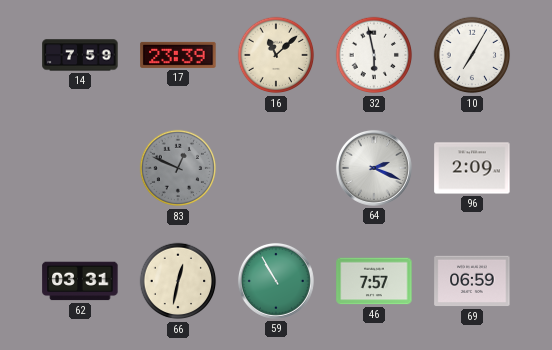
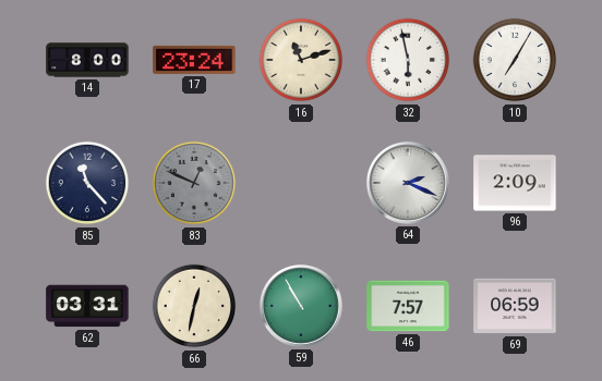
14: 7:59 -> 8:00 (87, 60)
17: 23:39 -> 23:24 (194, 60)
16: 11:08 -> 11:12 (301, 60)
85: none -> 11:23 (87, 183)
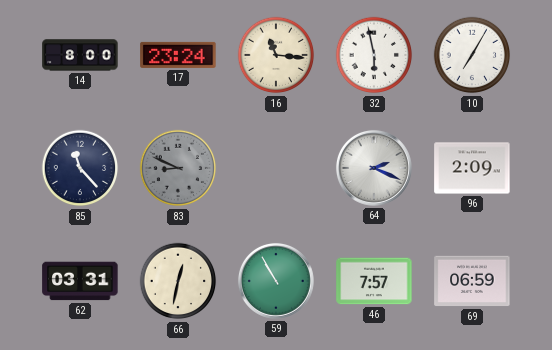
16: 11:12 -> 11:16 (276, 55)
83: 12:49 -> 8:49 (178, 168)
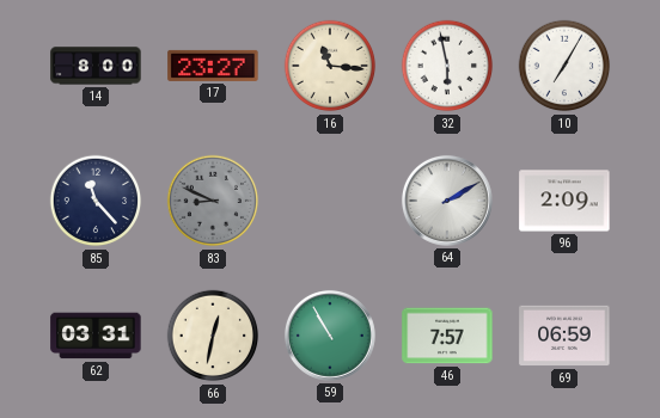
17: 23:24 -> 23:27 (213, 66)
64: 2:19 -> 2:10 (447, 201)
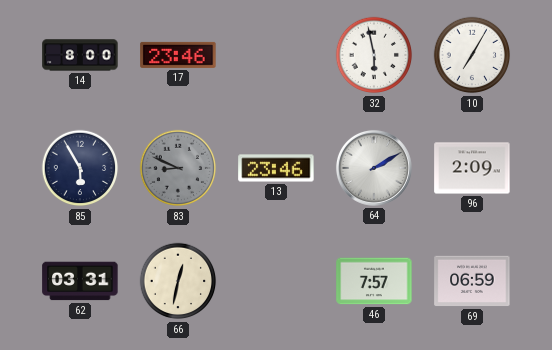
17: 23:27 -> 23:46 (178, 55)
16: 11:16 -> none (330, 66)
85: 11:23 -> 5:55 (80, 168)
13: none -> 23:46 (276, 168)
59: 10:55 -> none (330, 336)
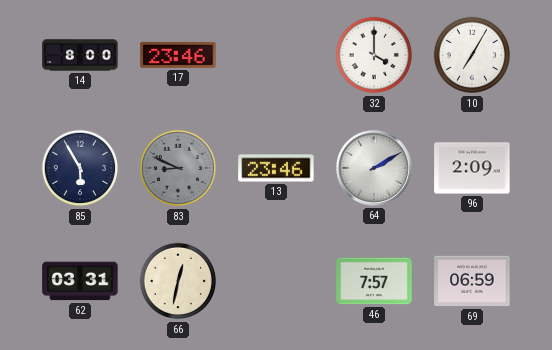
32: 5:58 -> 4:00 (374, 55)
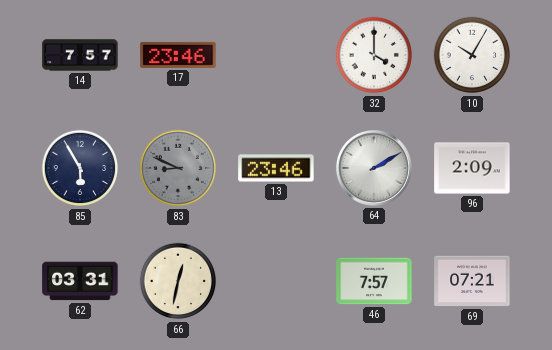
14: 8:00 -> 7:57 (80, 55)
10: 7:05 -> 10:05 (472, 55)
69: 06:59 -> 07:21 (472, 281)
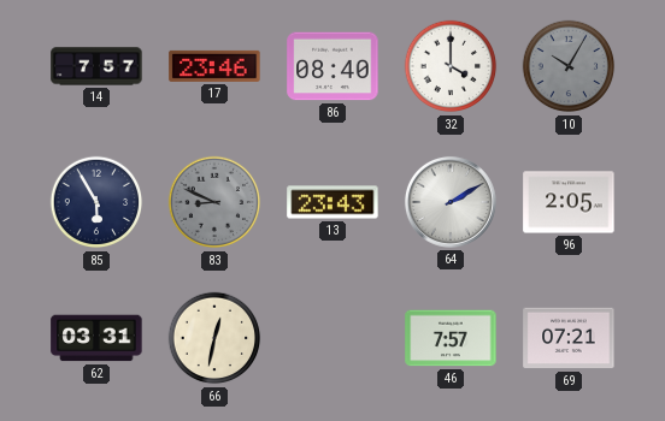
86: none -> 08:40 (332, 66)
10 dial: white -> grey (569, 66)
13: 23:46 -> 23:43 (332, 202)
96: 2:09 -> 2:05 (569, 202)
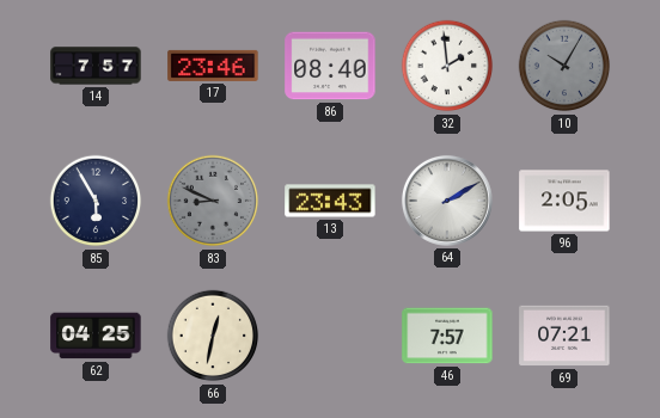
32: 4:00 -> 1:59 (447, 66)
62: 03:31 -> 04:25 (96, 336)
